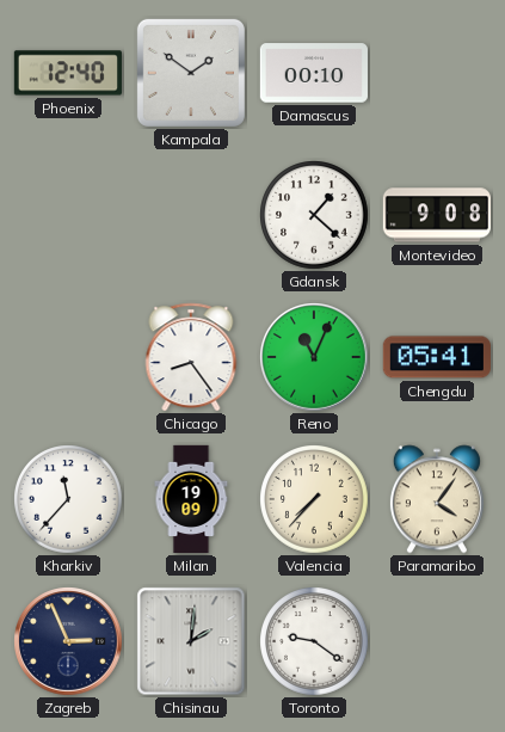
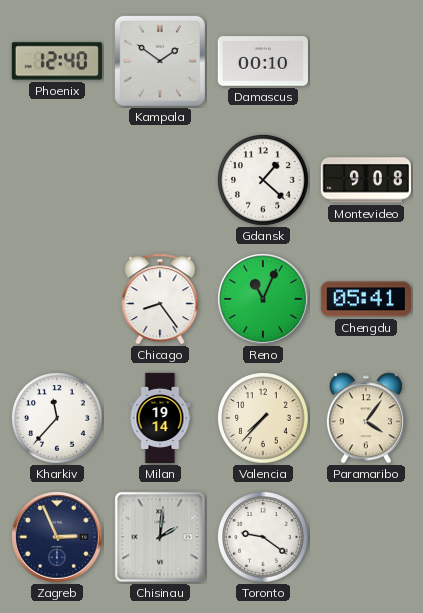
Milan: 19:09 -> 19:14 (160, 418)
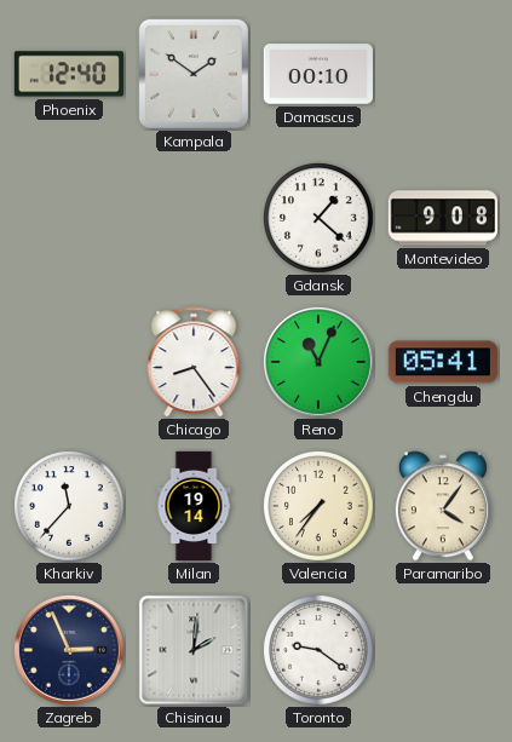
Valencia: 7:37 -> 7:36 (320, 507)
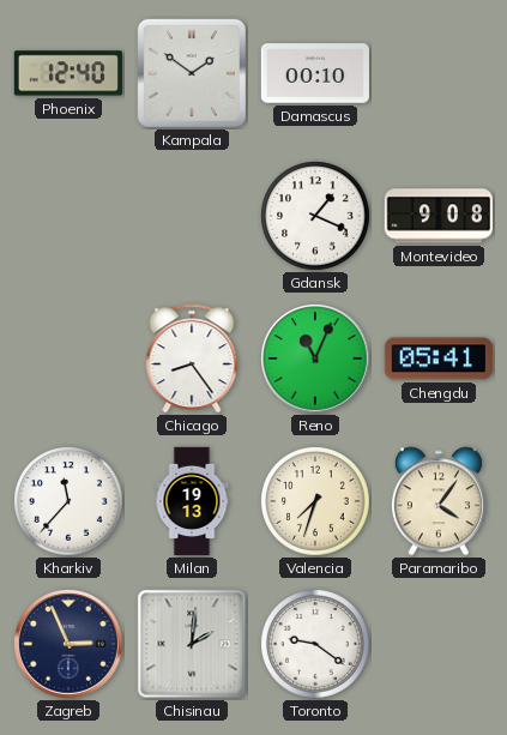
Gdansk: 1:22 -> 1:19 (316, 217)
Milan: 19:14 -> 19:13 (192, 501)
Valencia: 7:36 -> 7:33 (316, 502)
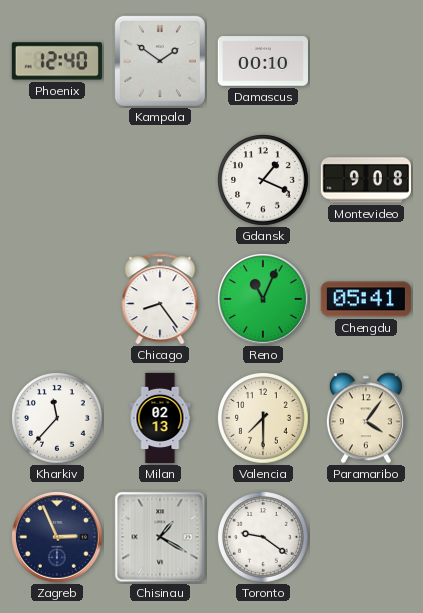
Milan: 19:13 -> 02:13 (160, 418)
Valencia: 7:33 -> 7:30 (264, 419)
Chisinau: 2:01 -> 1:20 (160, 537)
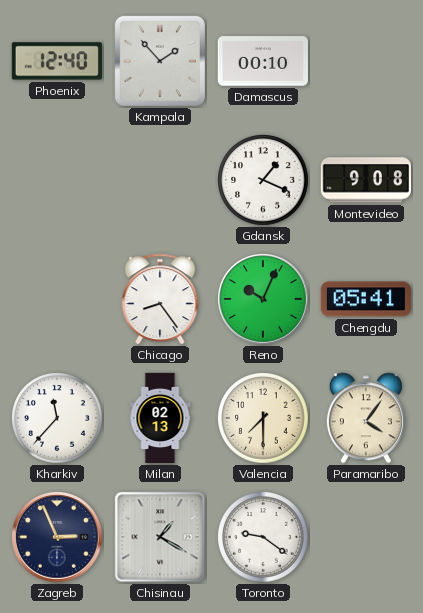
Kampala: 1:51 -> 1:53 (160, 61)
Reno: 11:04 -> 10:04 (264, 300)
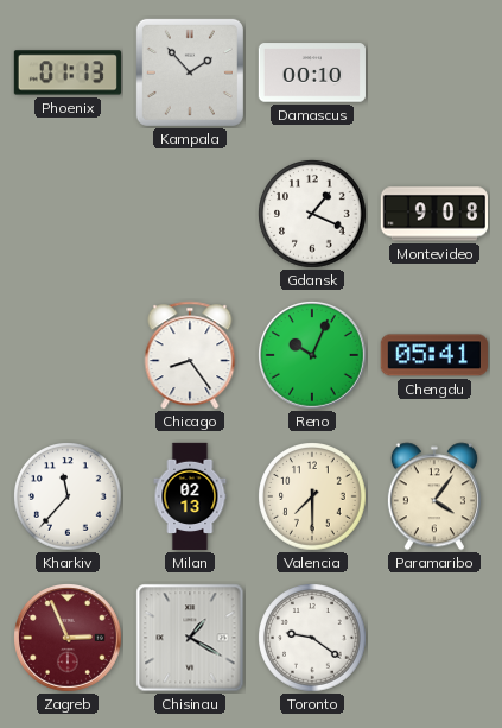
Phoenix: 12:40 -> 01:13 (68, 72)
Zagreb dial: navy -> burgundy (69, 639)
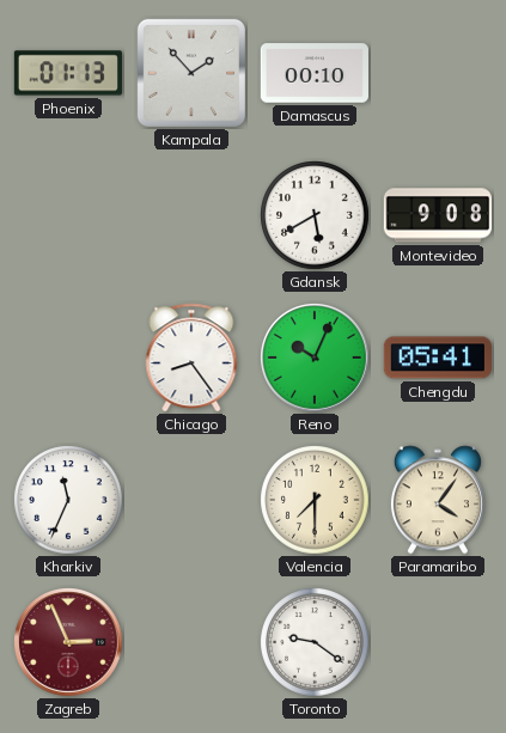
Gdansk: 1:19 -> 5:40 (316, 216)
Kharkiv: 11:37 -> 11:34 (69, 501)
Milan: 02:13 -> none (190, 496)
Chisinau: 1:20 -> none (190, 638)
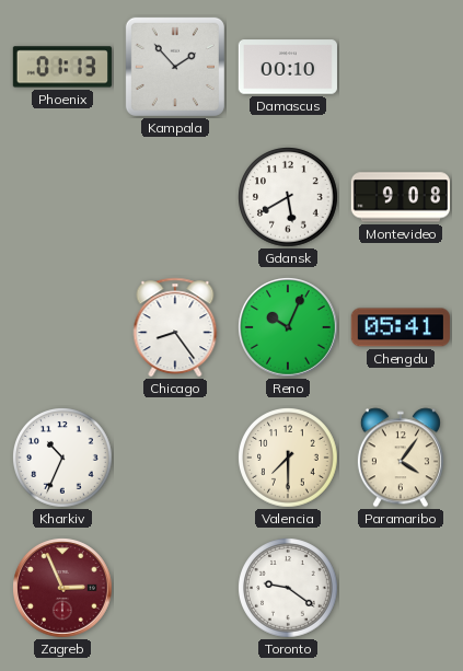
Kharkiv: 11:34 -> 10:34 (63, 459)
